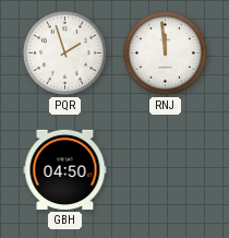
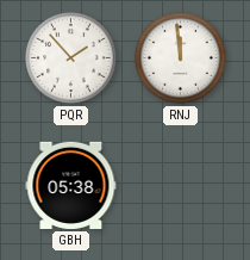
PQR: 1:57 -> 1:53 (71, 58)
GBH: 04:50 -> 05:38 (71, 185)
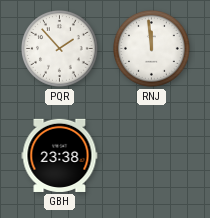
GBH: 05:38 -> 23:38 (60, 155)
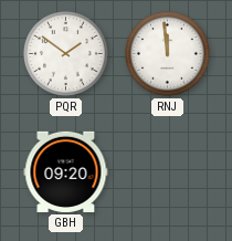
PQR: 1:53 -> 1:51 (66, 54)
GBH: 23:38 -> 09:20 (66, 171)
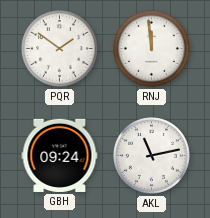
GBH: 09:20 -> 09:24 (60, 155)
AKL: none -> 11:13 (152, 156)
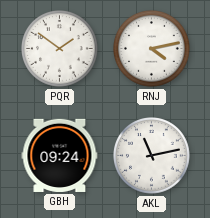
RNJ: 11:59 -> 4:13 (152, 49)
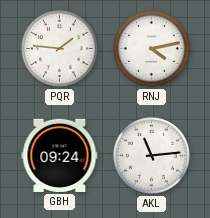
PQR: 1:51 -> 1:46 (60, 49)
AKL: 11:13 -> 11:14 (152, 156)
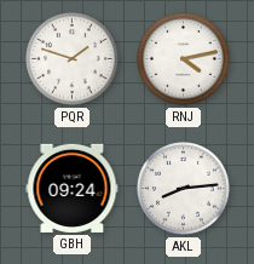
PQR: 1:46 -> 1:48 (73, 59)
AKL: 11:14 -> 8:14 (184, 189)
